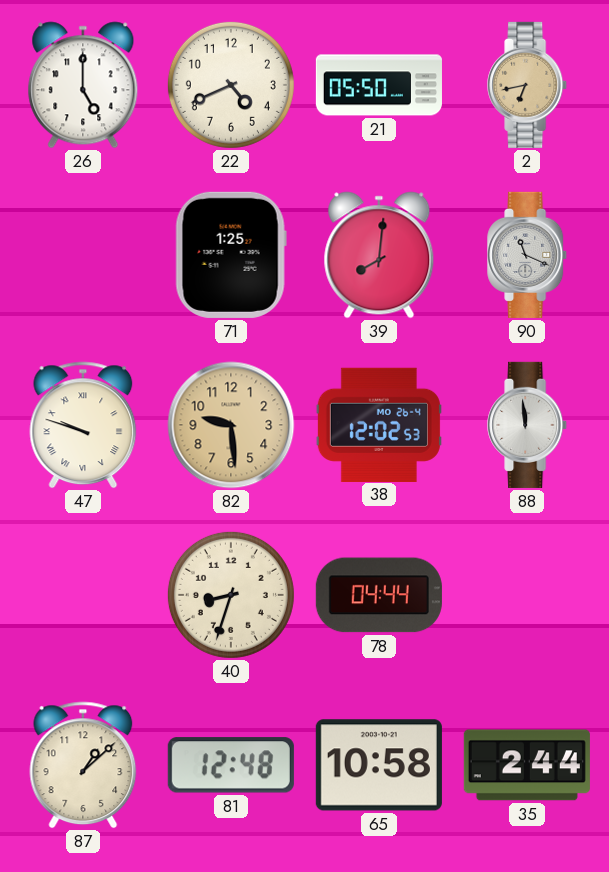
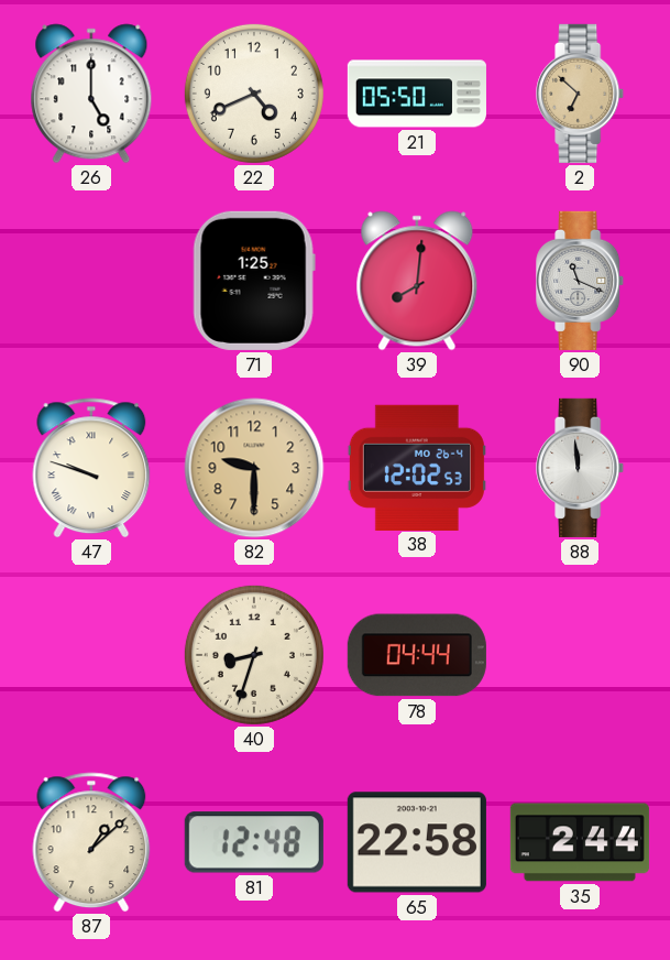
2: 6:43 -> 6:52 (581, 94)
82: 9:29 -> 9:30 (254, 468)
65: 10:58 -> 22:58 (417, 842)
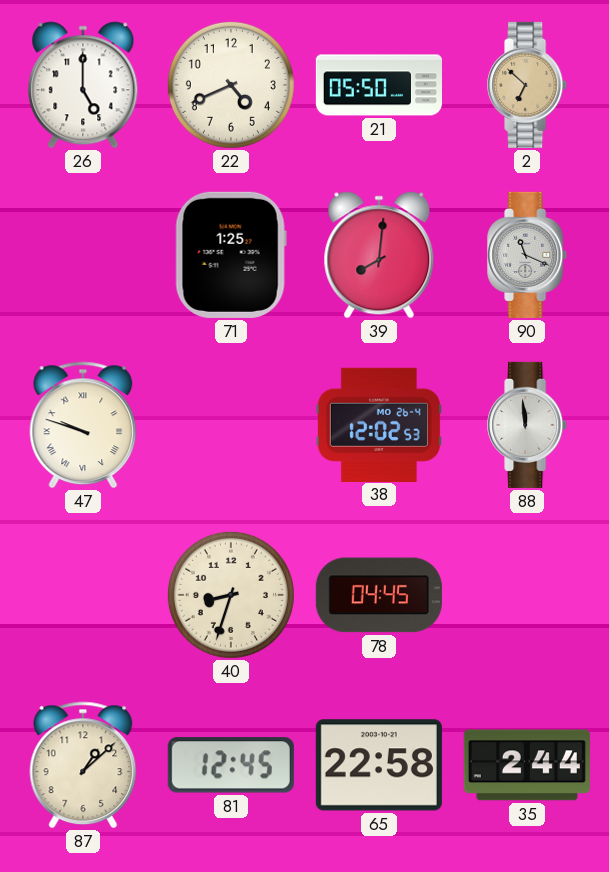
82: 9:30 -> none (254, 468)
78: 04:44 -> 04:45 (379, 595)
81: 12:48 -> 12:45 (231, 765)
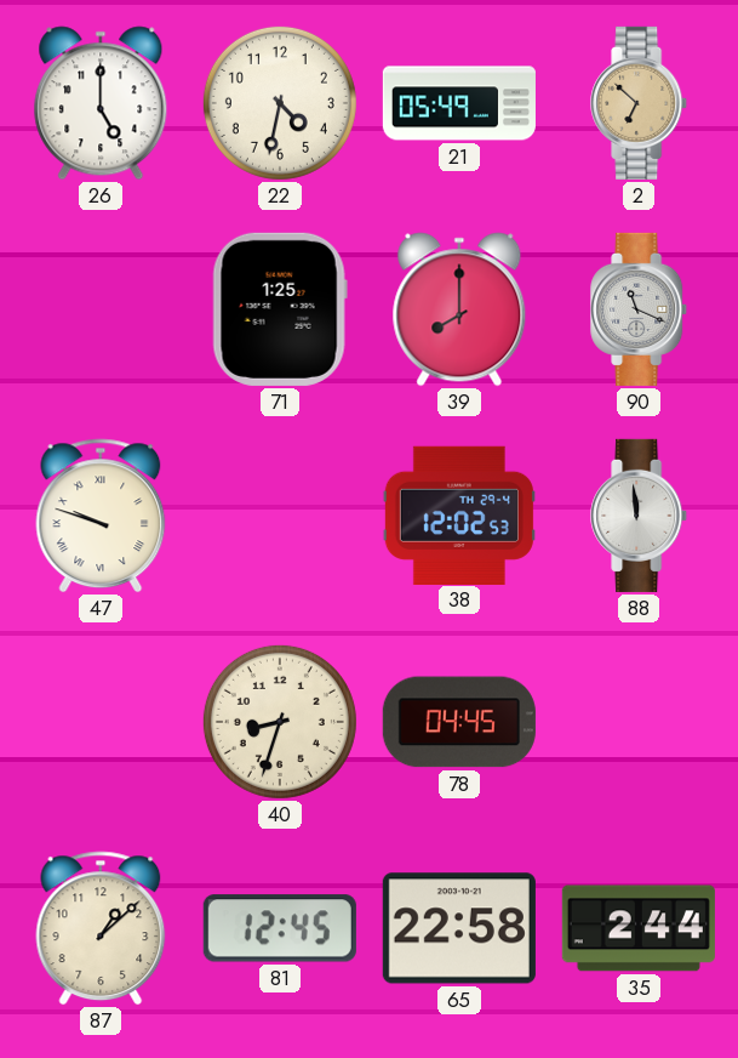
22: 4:41 -> 4:32 (280, 103)
21: 05:50 -> 05:49 (459, 103)
39: 8:01 -> 8:00 (459, 309)
38 date: MO 26-4 -> TH 29-4 (459, 514)
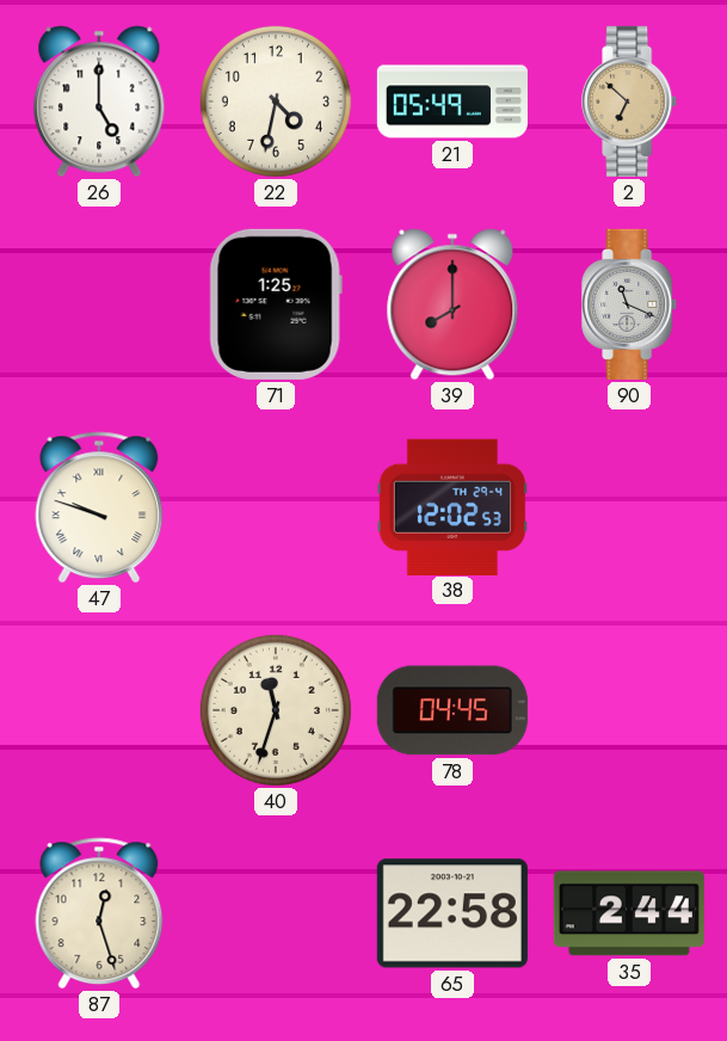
88: 11:59 -> none (640, 516)
40: 8:33 -> 11:33 (276, 710)
87: 1:08 -> 12:27 (99, 913)
81: 12:45 -> none (280, 928)
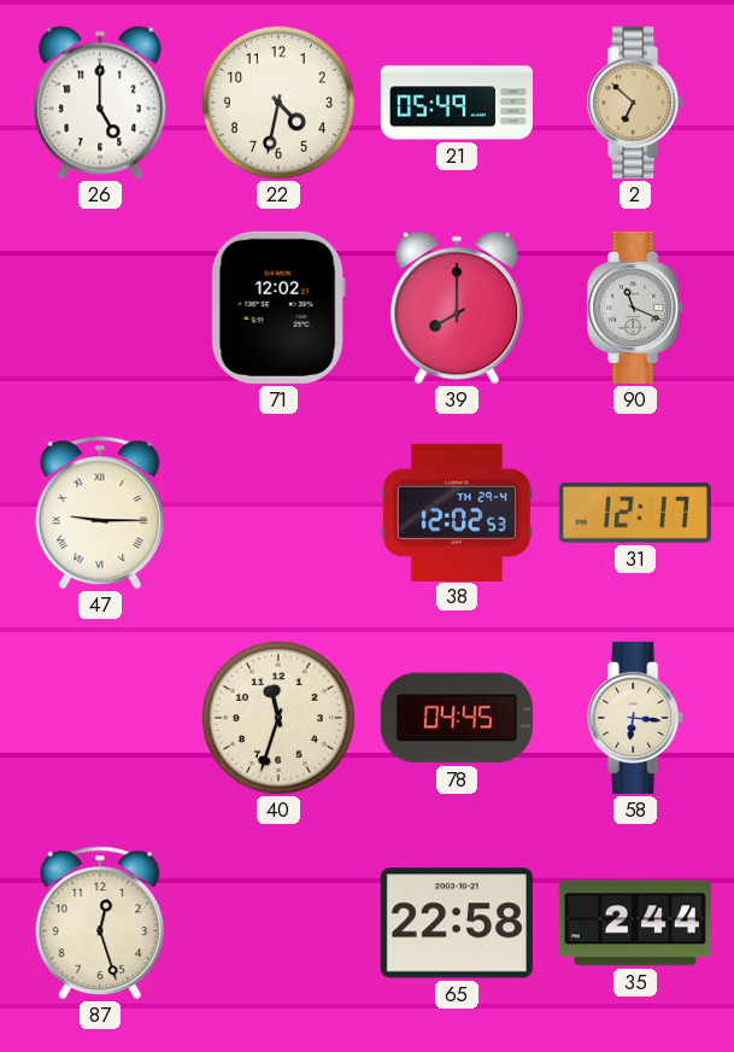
71: 1:25 -> 12:02 (278, 308)
47: 9:48 -> 9:15 (100, 513)
31: none -> 12:17 (635, 513)
58: none -> 6:16 (636, 718)
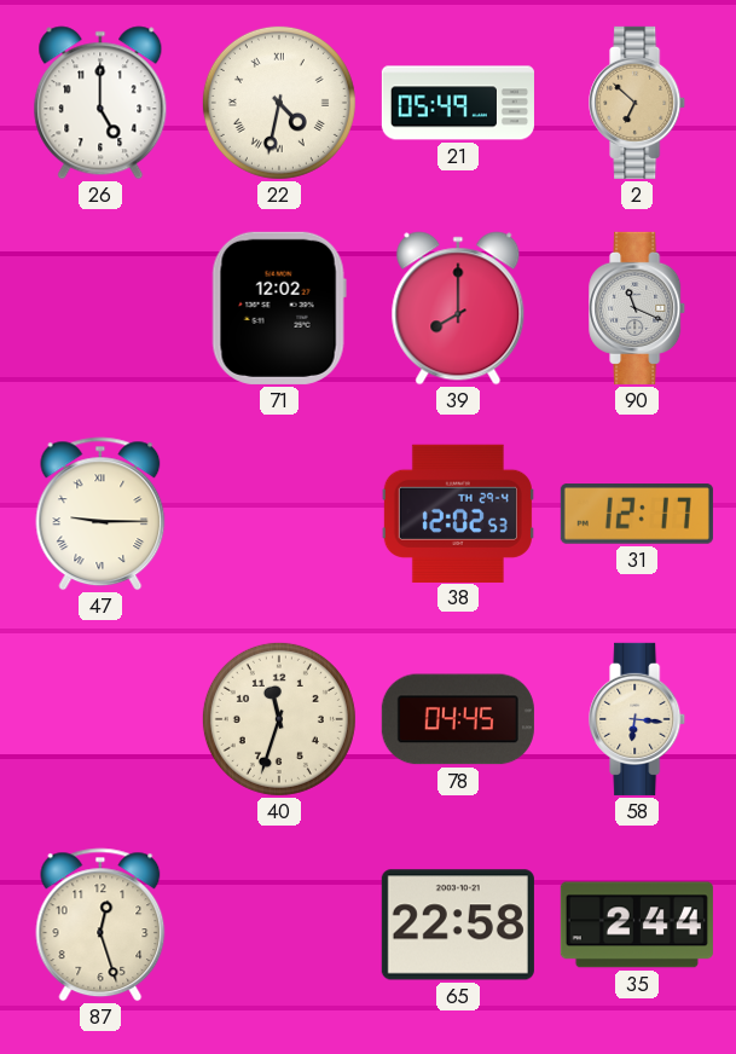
22 numerals: Arabic -> Roman (279, 103)
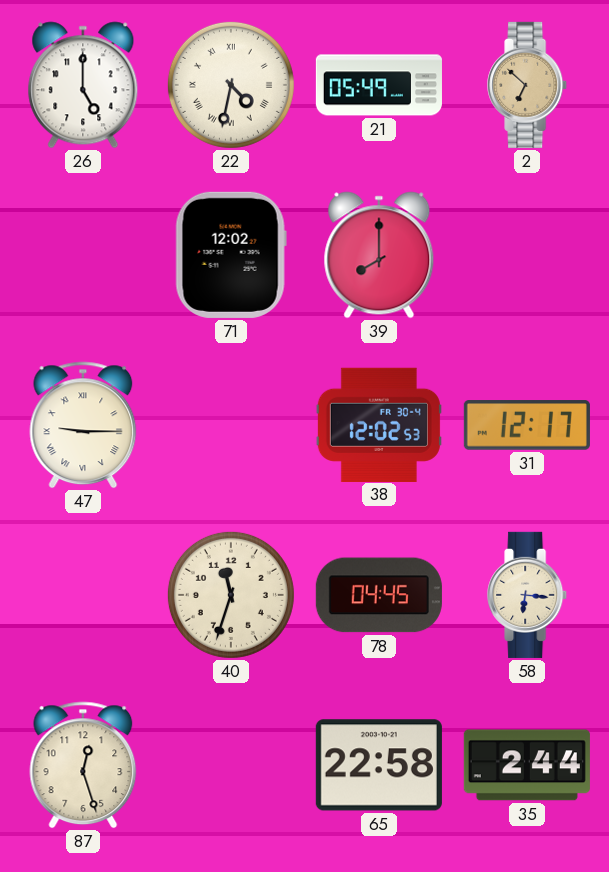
90: 11:19 -> none (638, 308)
38 date: TH 29-4 -> FR 30-4 (379, 424)
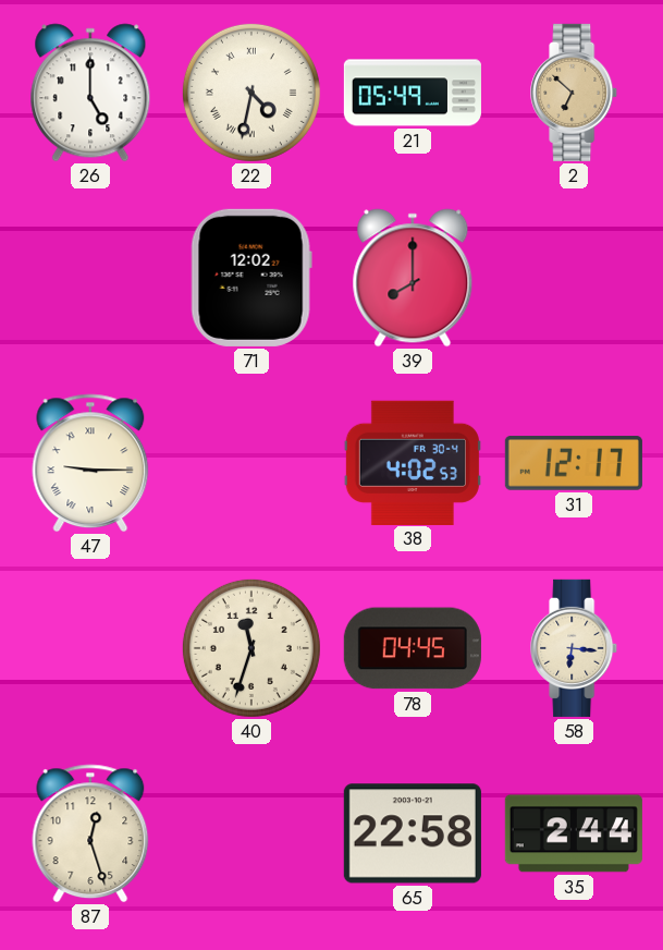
38: 12:02 -> 4:02 (413, 462)
